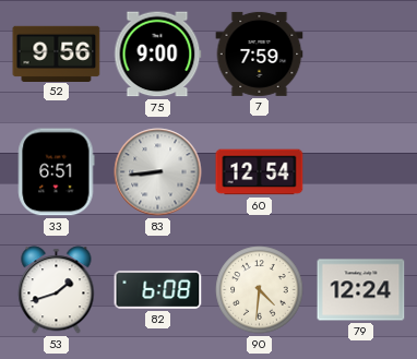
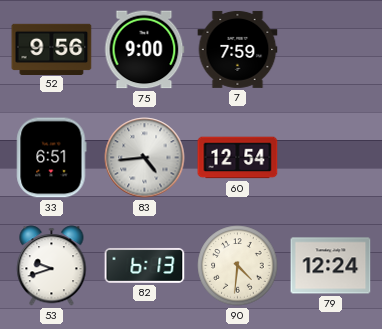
83: 8:44 -> 4:44 (145, 158)
53: 1:42 -> 9:42 (52, 266)
82: 6:08 -> 6:13 (145, 265)
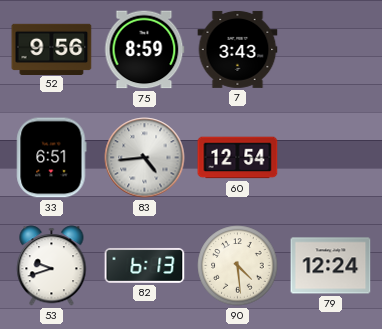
75: 9:00 -> 8:59 (145, 50)
7: 7:59 -> 3:43 (238, 49)
90: 4:31 -> 4:29 (238, 266)
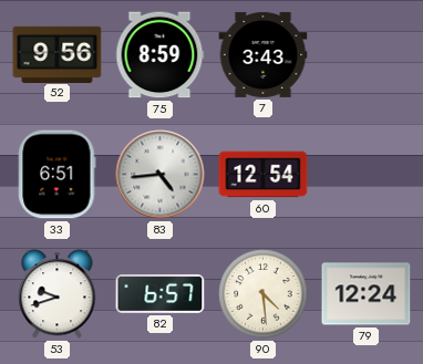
82: 6:13 -> 6:57 (161, 293)
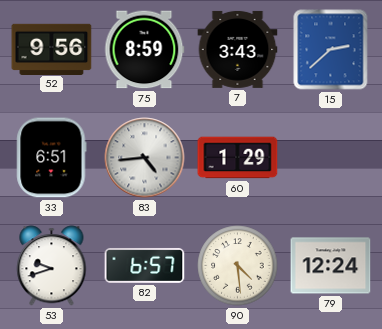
15: none -> 2:38 (331, 50)
60: 12:54 -> 1:29 (238, 158)
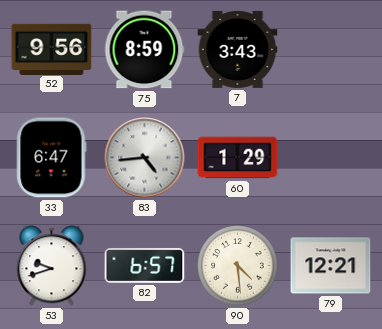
15: 2:38 -> none (331, 50)
33: 6:51 -> 6:47 (52, 158)
79: 12:24 -> 12:21 (331, 266)
